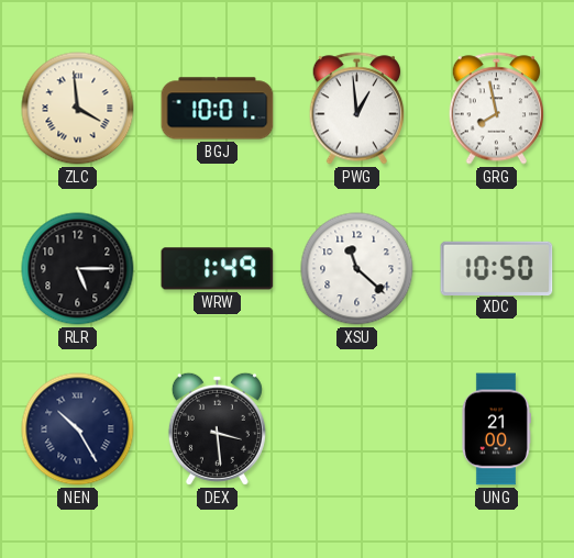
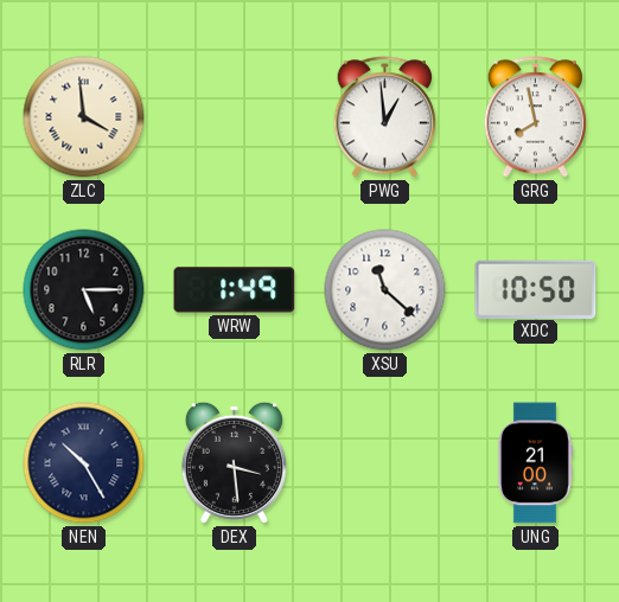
BGJ: 10:01 -> none (218, 109)
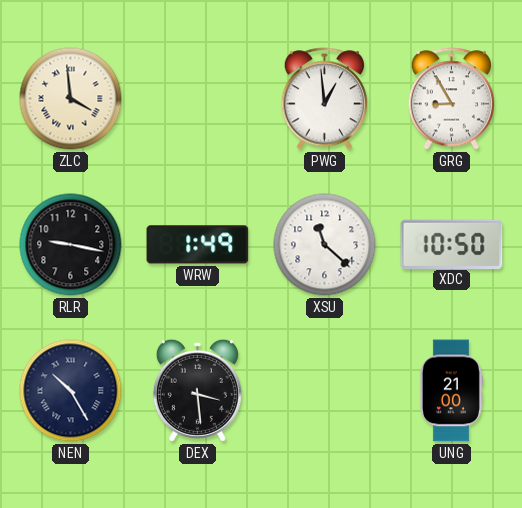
GRG: 7:58 -> 8:55 (451, 99)
RLR: 5:15 -> 9:17 (71, 245)
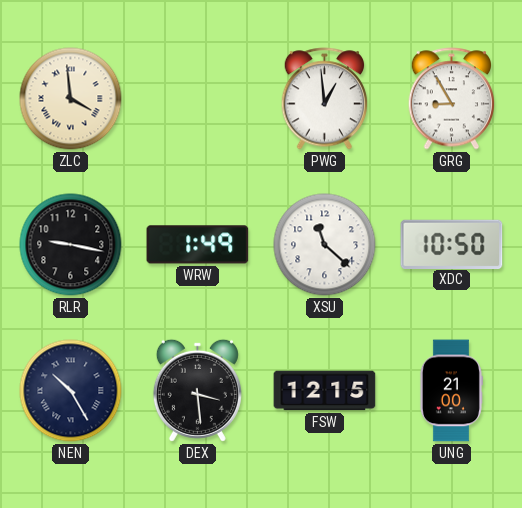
FSW: none -> 12:15 (325, 391)
